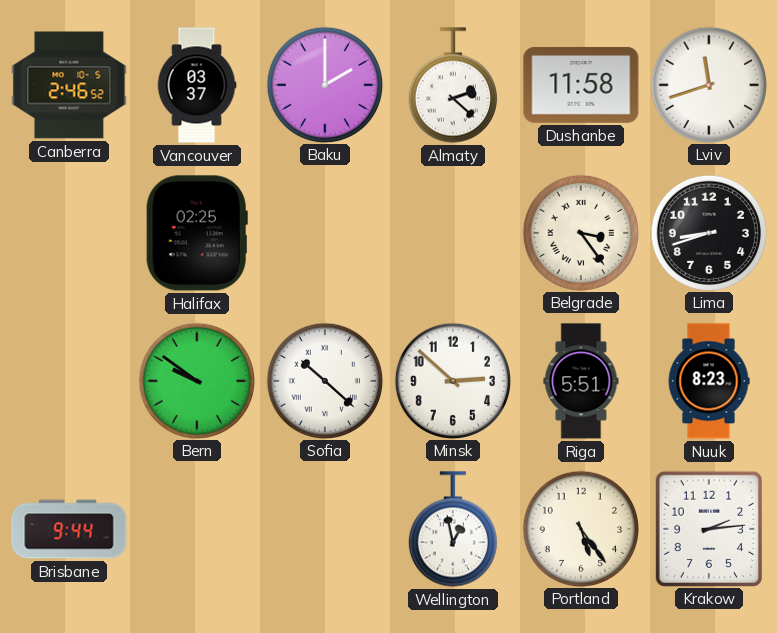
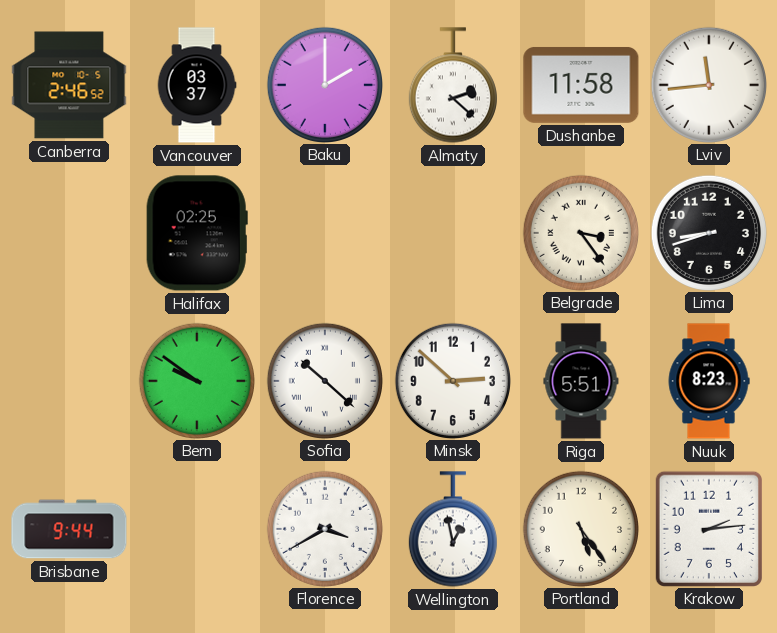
Lviv: 11:42 -> 11:44 (708, 84)
Florence: none -> 3:40 (324, 528)
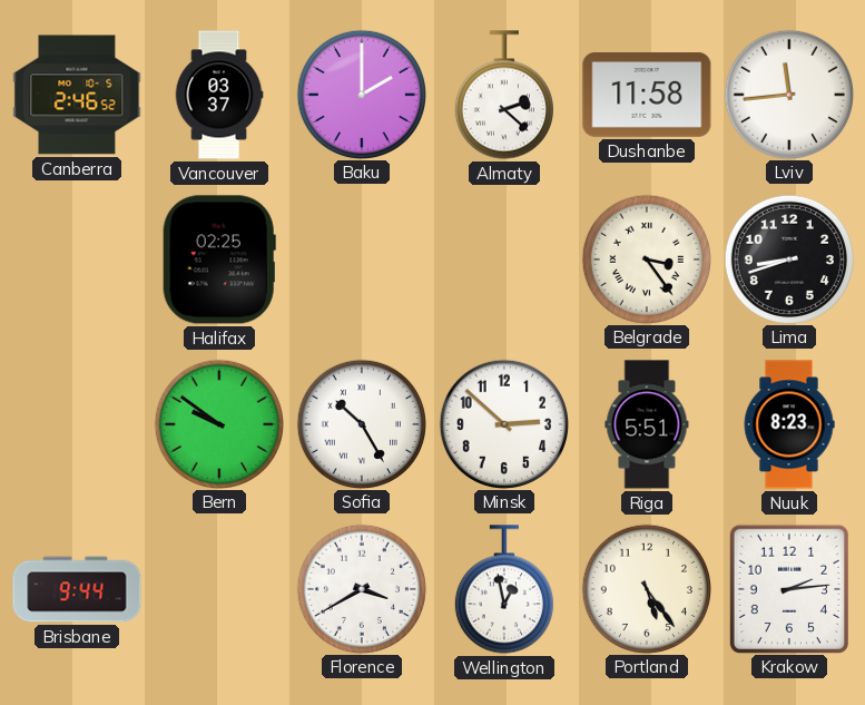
Sofia: 10:22 -> 10:25 (361, 423)
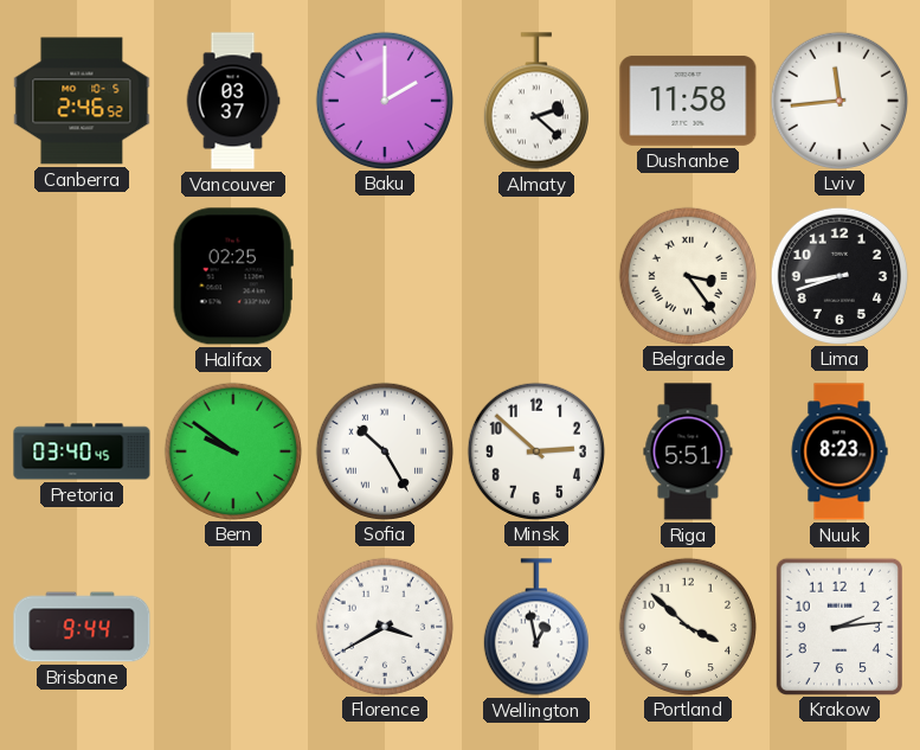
Pretoria: none -> 03:40 (82, 451)
Portland: 5:24 -> 3:52 (687, 626)
